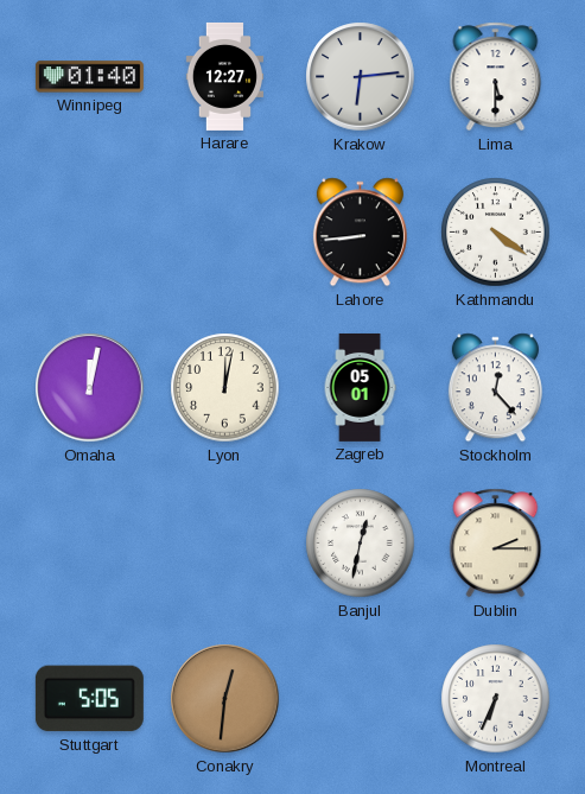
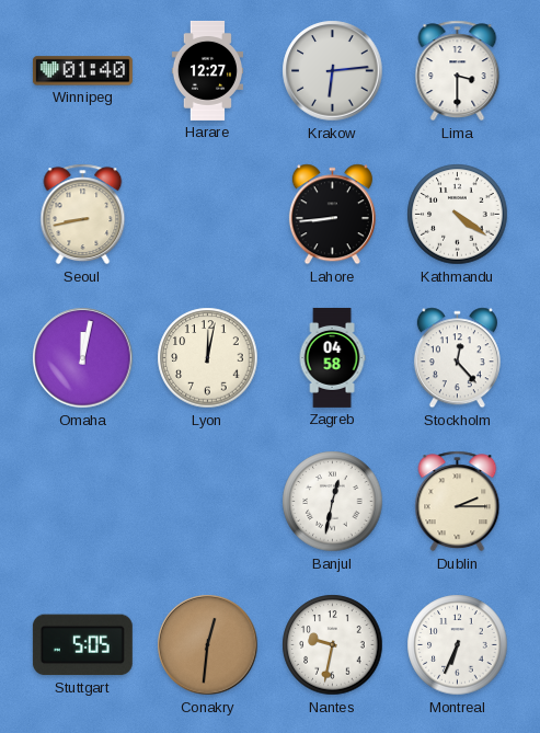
Lima: 5:30 -> 3:30 (458, 71)
Seoul: none -> 8:43 (83, 215)
Zagreb: 05:01 -> 04:58 (332, 357)
Nantes: none -> 9:32 (333, 645)
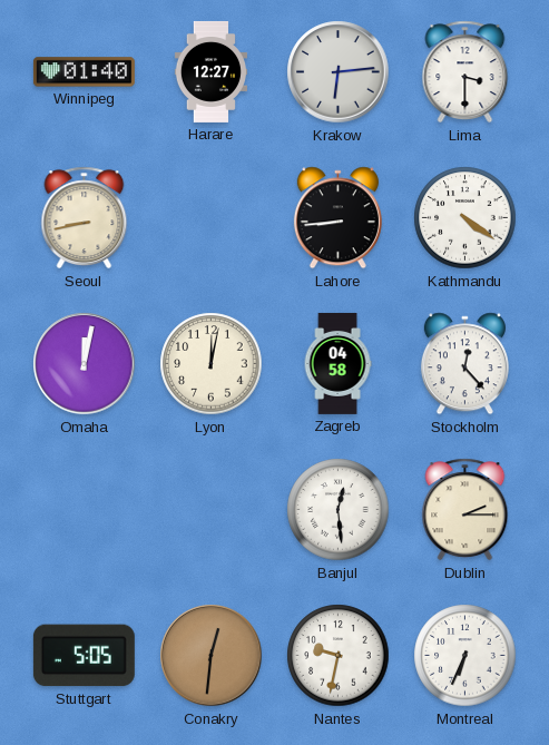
Banjul: 12:32 -> 12:29 (339, 510)
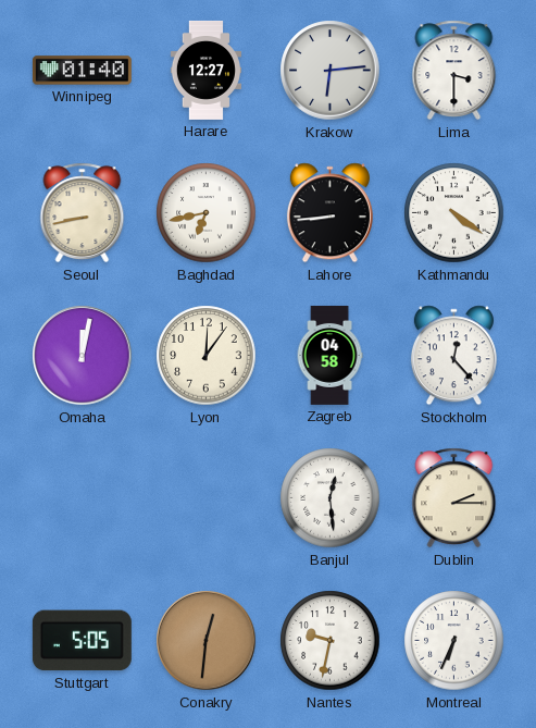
Baghdad: none -> 6:43 (207, 213)
Lyon: 12:02 -> 12:06 (207, 356)
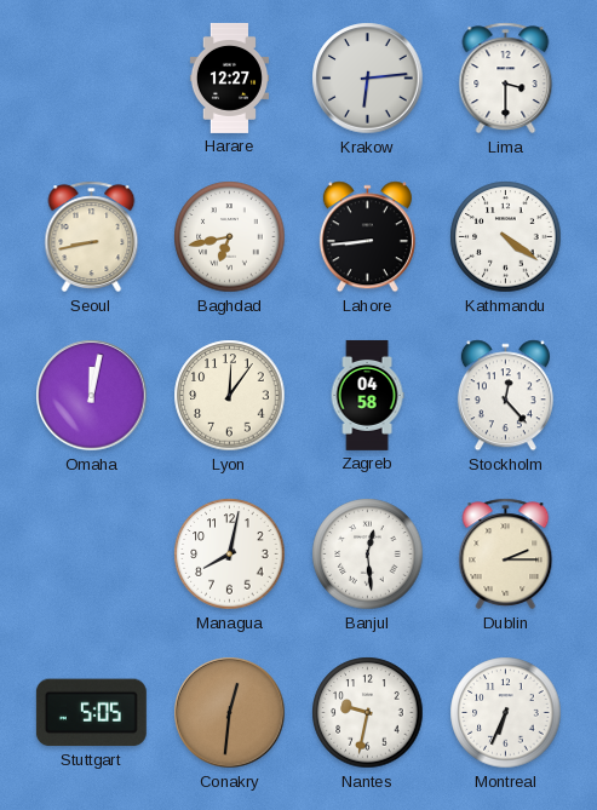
Winnipeg: 01:40 -> none (82, 71)
Managua: none -> 8:02 (230, 555)
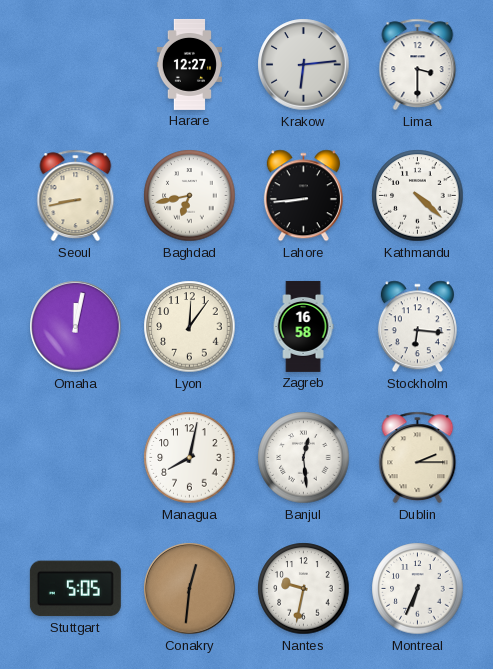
Kathmandu: 4:21 -> 4:22 (418, 196)
Zagreb: 04:58 -> 16:58 (303, 326)
Stockholm: 12:23 -> 6:16 (417, 327)
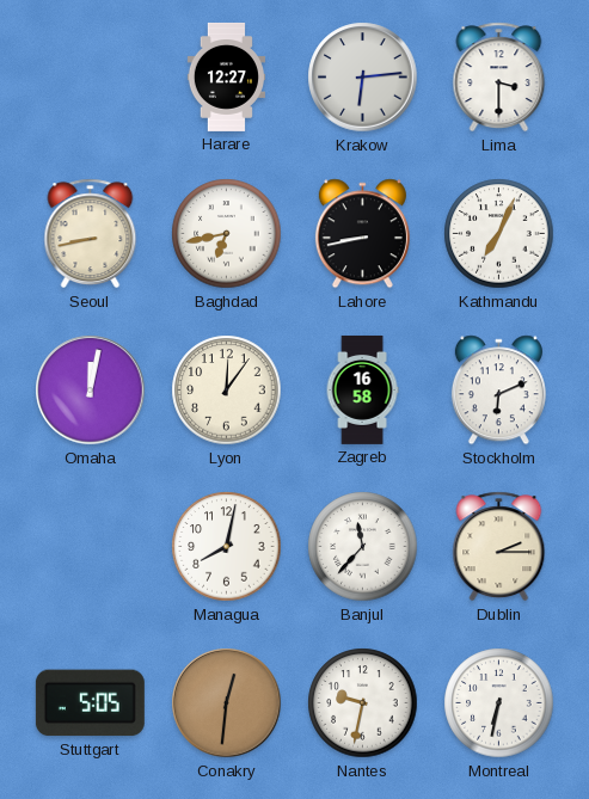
Lahore: 8:44 -> 8:43 (362, 234)
Kathmandu: 4:22 -> 7:04 (499, 234)
Stockholm: 6:16 -> 6:11 (498, 391)
Banjul: 12:29 -> 11:37 (363, 547)
Montreal: 6:34 -> 6:32 (499, 703)
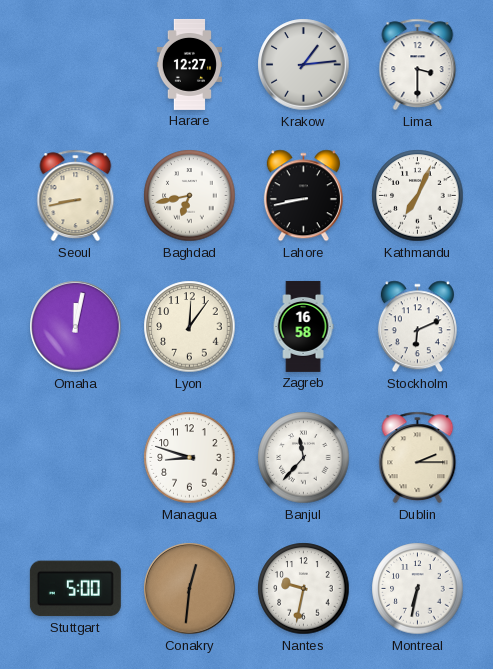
Krakow: 6:14 -> 1:14 (304, 65)
Managua: 8:02 -> 8:48 (190, 458)
Stuttgart: 5:05 -> 5:00 (75, 589)
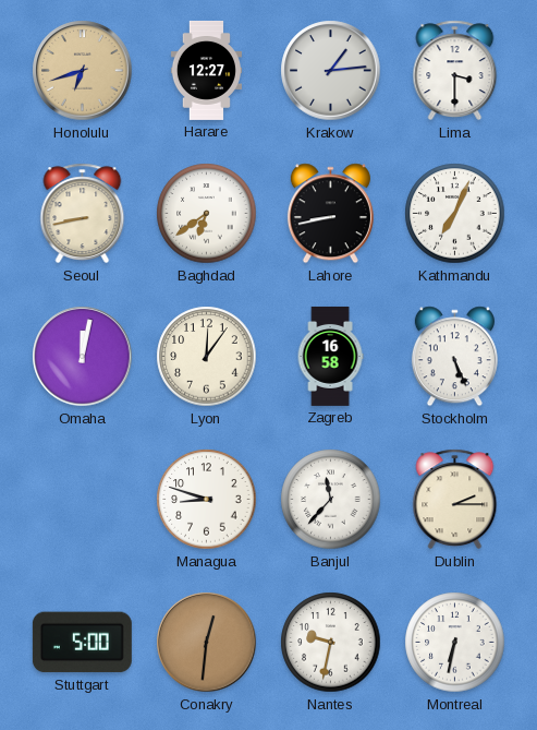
Honolulu: none -> 6:42 (83, 71)
Baghdad: 6:43 -> 6:39 (207, 214)
Stockholm: 6:11 -> 5:26 (454, 357)
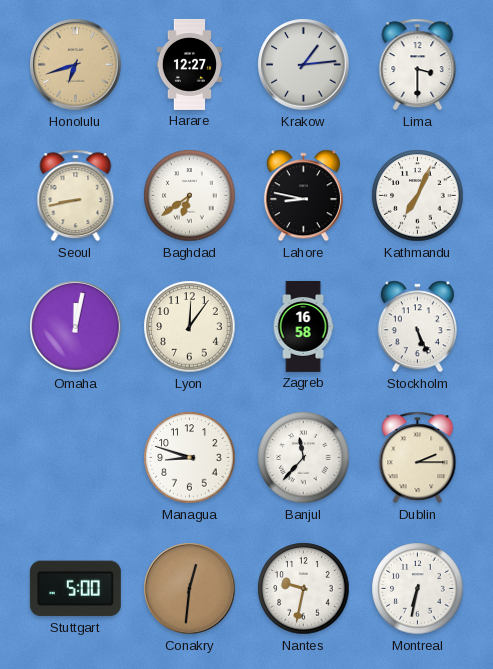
Lahore: 8:43 -> 8:47 (303, 196)
